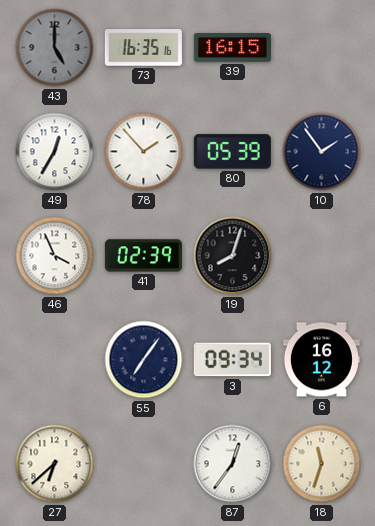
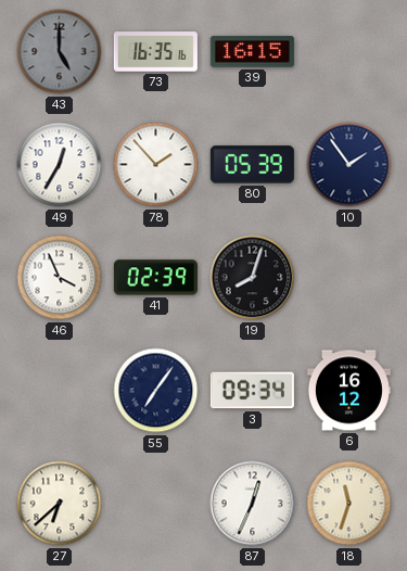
87: 12:36 -> 12:34 (253, 504)
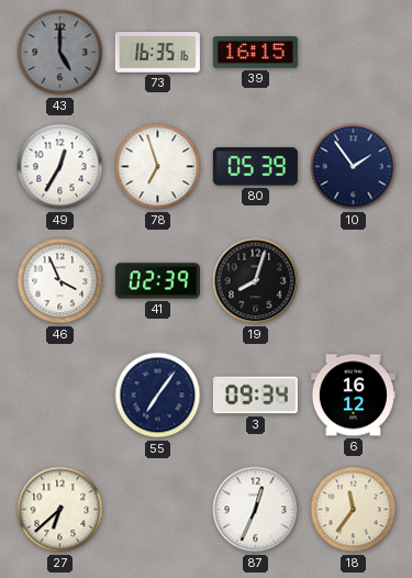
78: 1:53 -> 6:57 (158, 167)
18: 11:33 -> 11:36 (354, 510)
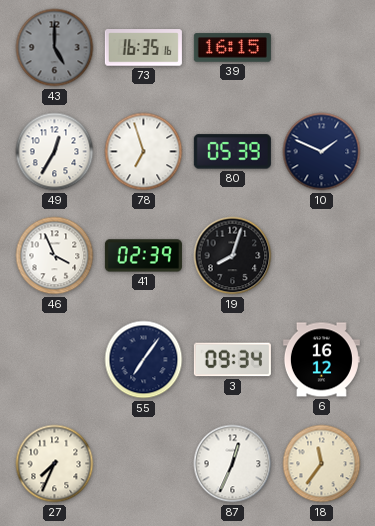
10: 1:54 -> 1:49 (322, 152)
27: 6:38 -> 7:34 (55, 464)
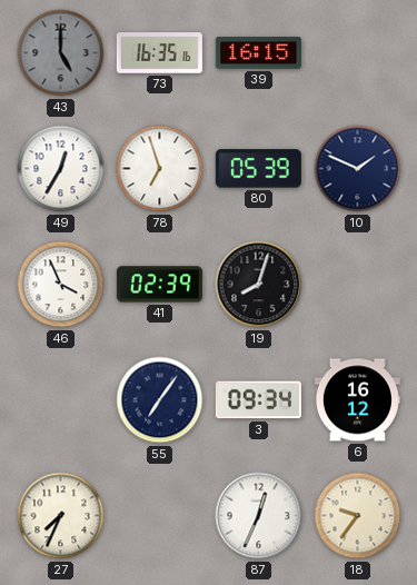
18: 11:36 -> 9:36 (358, 516)
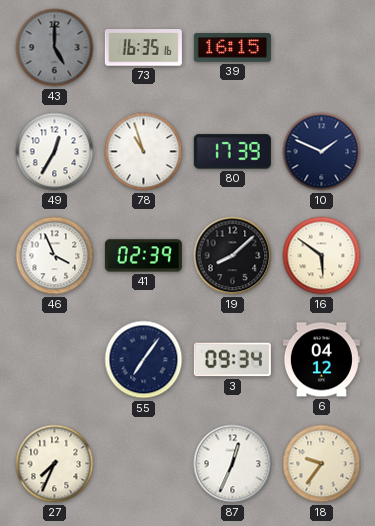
78: 6:57 -> 10:57 (144, 152)
80: 05:39 -> 17:39 (232, 152)
19: 8:03 -> 8:08 (233, 256)
16: none -> 5:51 (322, 256)
6: 16:12 -> 04:12 (321, 360)
